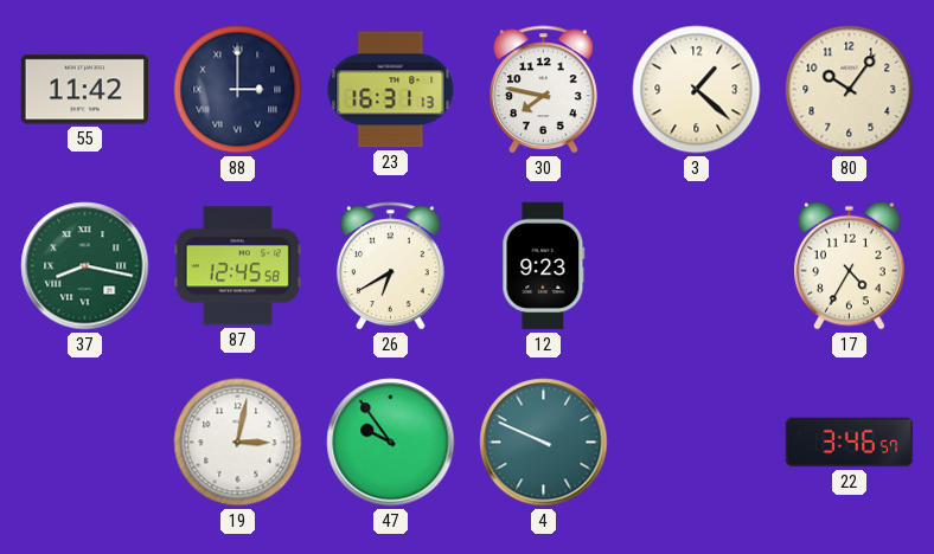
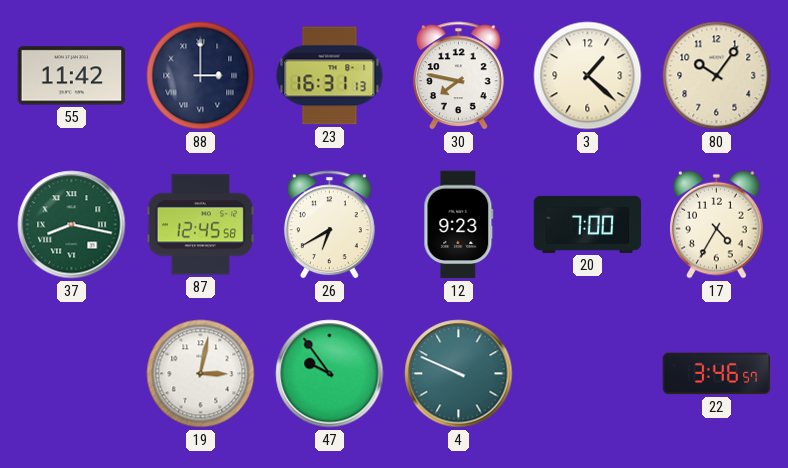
20: none -> 7:00 (588, 224)
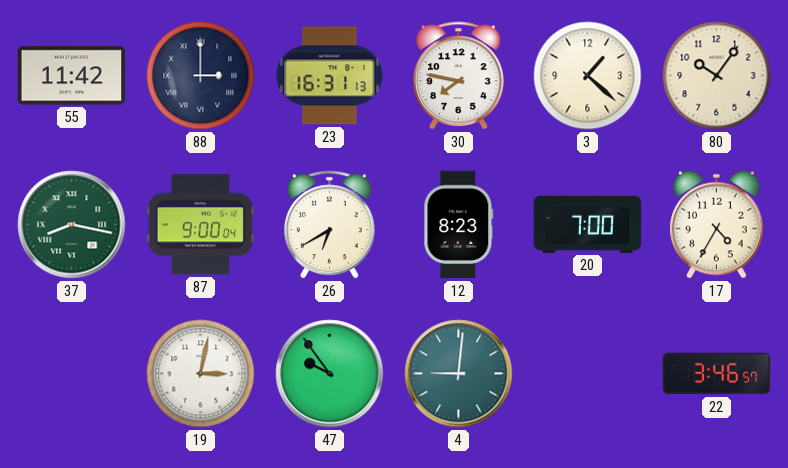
87: 12:45 -> 9:00 (201, 225)
12: 9:23 -> 8:23 (459, 225)
4: 9:49 -> 9:01 (459, 374)
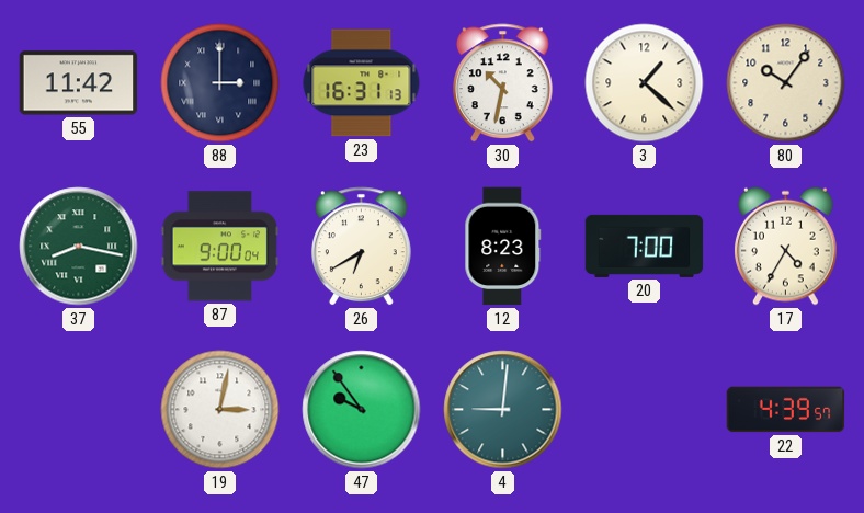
30: 7:47 -> 10:32 (502, 83)
22: 3:46 -> 4:39 (786, 410)
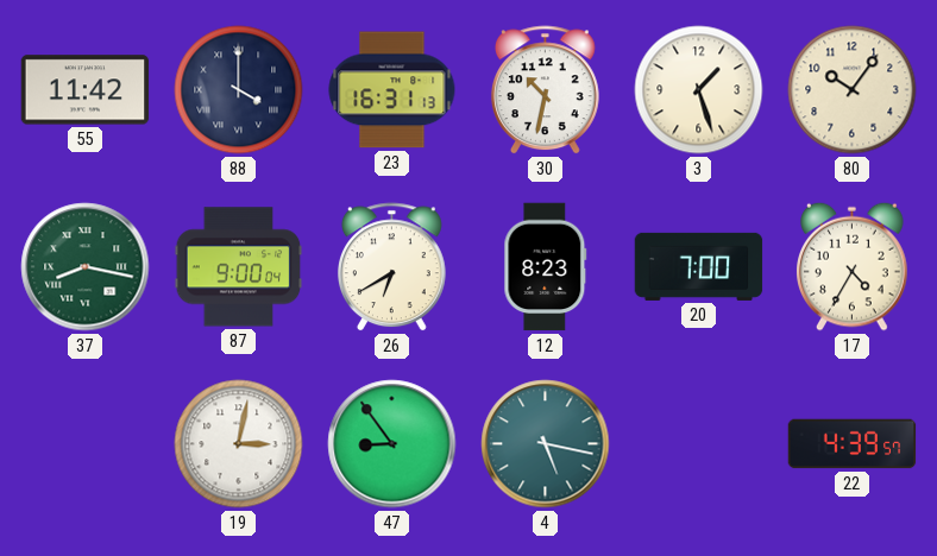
88: 3:00 -> 4:00 (239, 90)
3: 1:22 -> 1:27 (699, 90)
47: 9:54 -> 8:54 (392, 444)
4: 9:01 -> 5:17 (546, 444)
